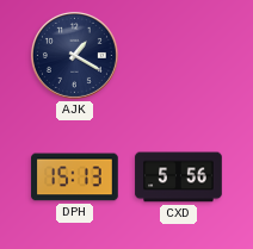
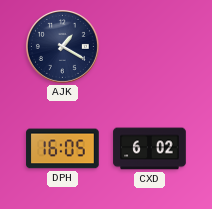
DPH: 15:13 -> 16:05 (63, 149)
CXD: 5:56 -> 6:02 (150, 149)
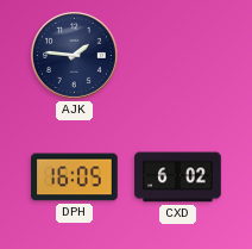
AJK: 1:20 -> 1:46 (74, 55)
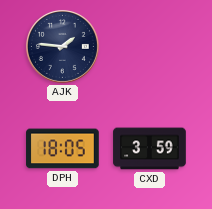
DPH: 16:05 -> 18:05 (63, 149)
CXD: 6:02 -> 3:59 (150, 149)
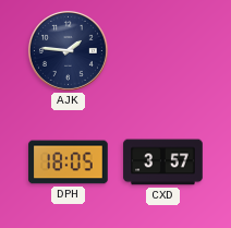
CXD: 3:59 -> 3:57 (163, 163)
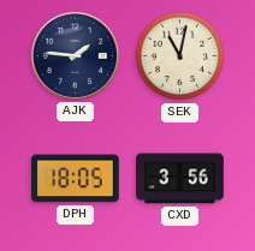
SEK: none -> 11:02 (180, 56)
CXD: 3:57 -> 3:56 (180, 179)
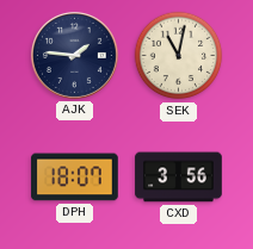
DPH: 18:05 -> 18:07 (75, 178)
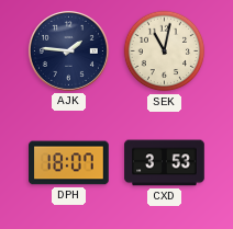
CXD: 3:56 -> 3:53 (165, 163)
